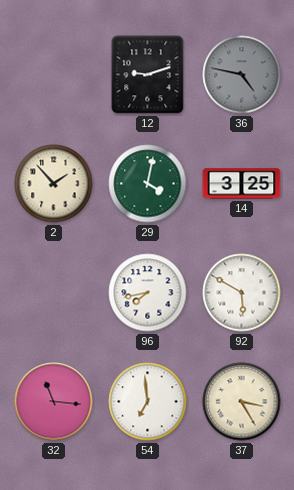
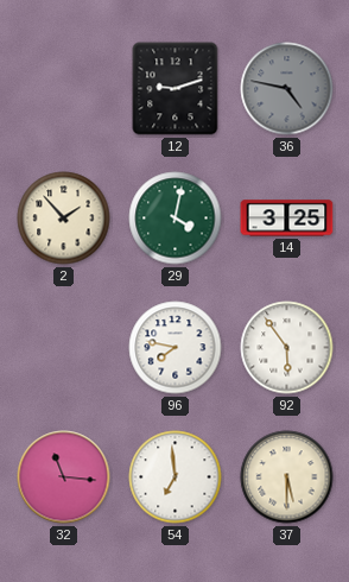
96: 7:43 -> 7:47 (176, 348)
92: 5:50 -> 5:54 (287, 348)
37: 3:25 -> 5:30 (287, 477)
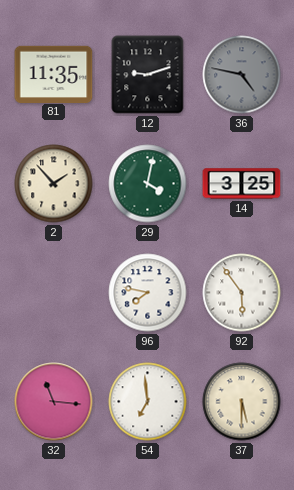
81: none -> 11:35 (54, 74)
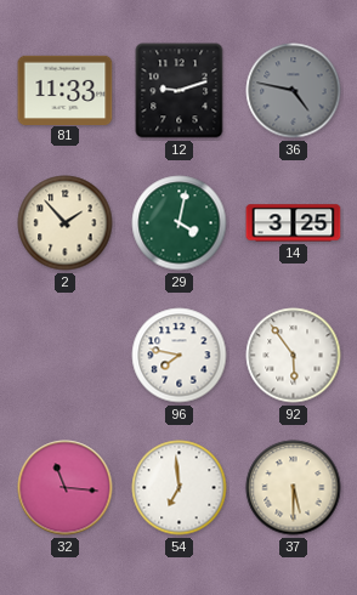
81: 11:35 -> 11:33 (66, 90)
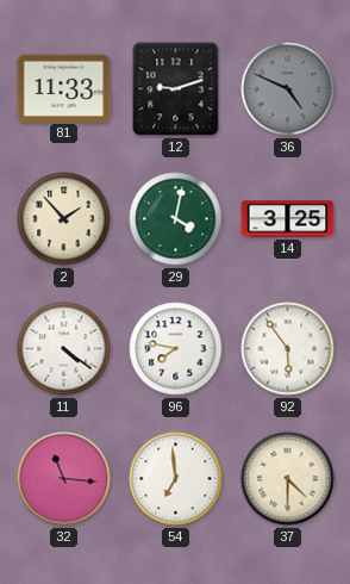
36: 4:47 -> 4:49 (288, 89)
11: none -> 4:21 (64, 349)
37: 5:30 -> 4:30 (288, 479)
